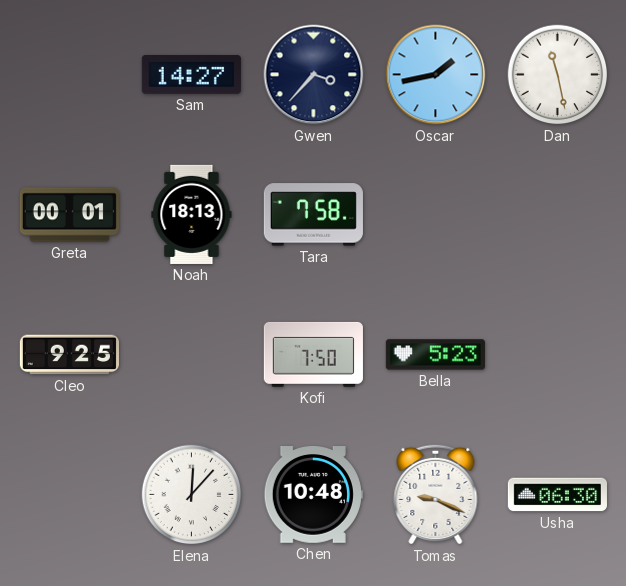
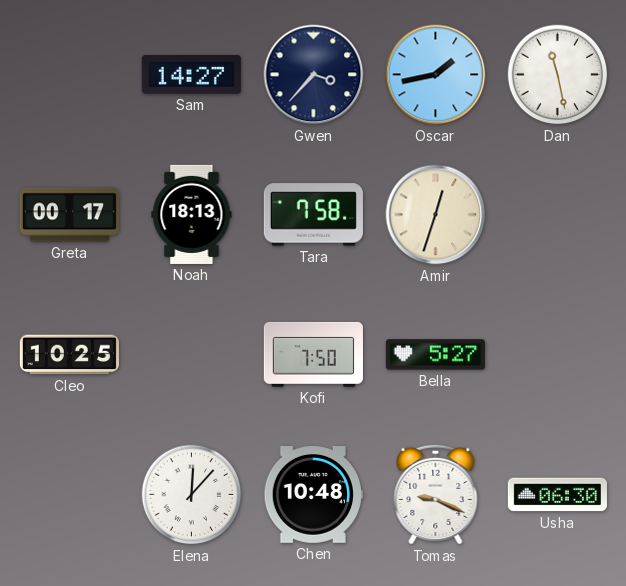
Greta: 00:01 -> 00:17 (69, 215)
Amir: none -> 12:33 (436, 215)
Cleo: 9:25 -> 10:25 (69, 355)
Bella: 5:23 -> 5:27 (435, 355)
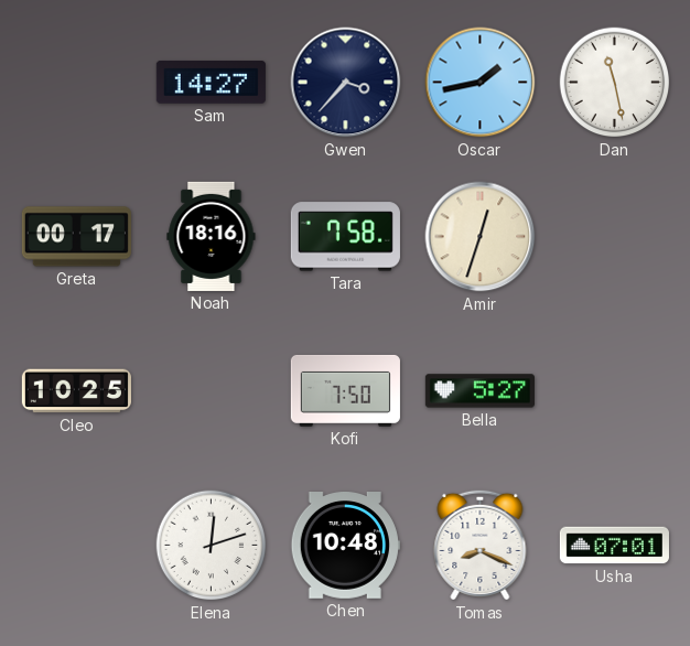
Noah: 18:13 -> 18:16 (212, 236)
Elena: 12:07 -> 12:12 (212, 546)
Tomas: 9:19 -> 8:19 (481, 545)
Usha: 06:30 -> 07:01 (614, 546)
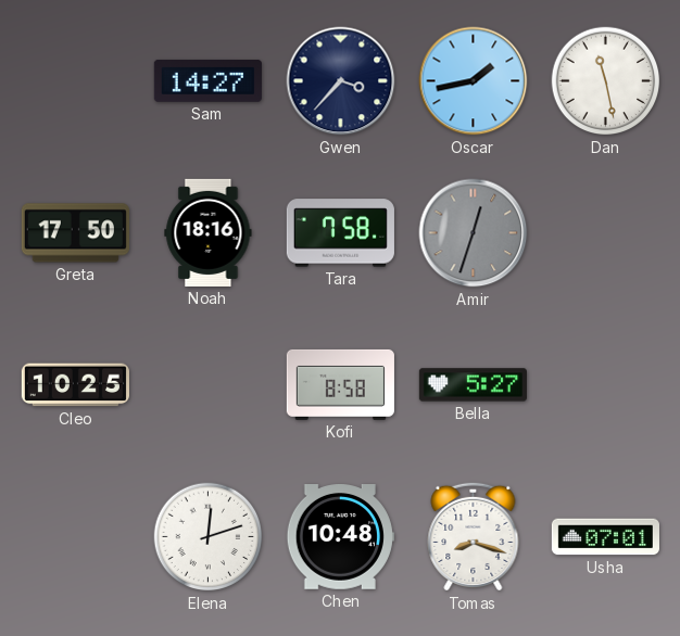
Greta: 00:17 -> 17:50 (75, 233)
Amir dial: cream -> grey (474, 233)
Kofi: 7:50 -> 8:58 (340, 384)
Tomas: 8:19 -> 8:18 (474, 536)
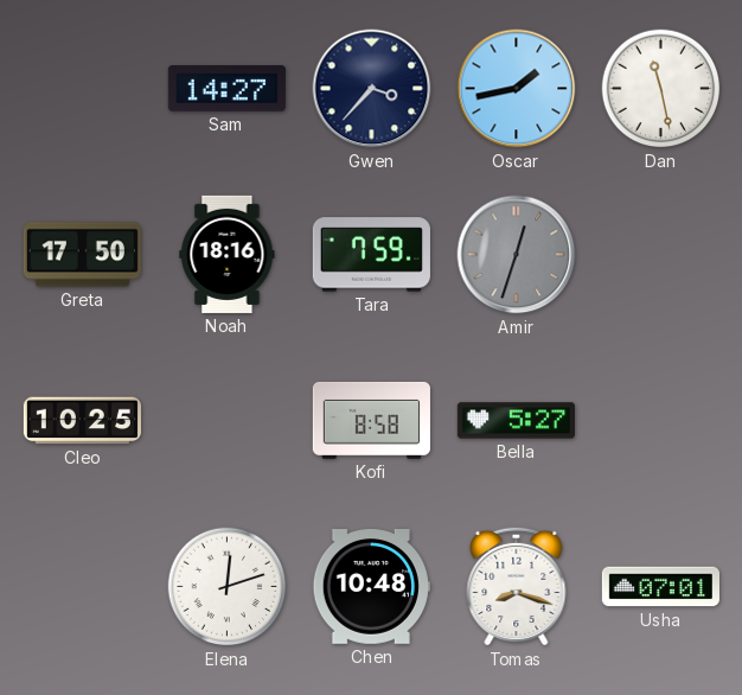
Tara: 7:58 -> 7:59 (371, 255)
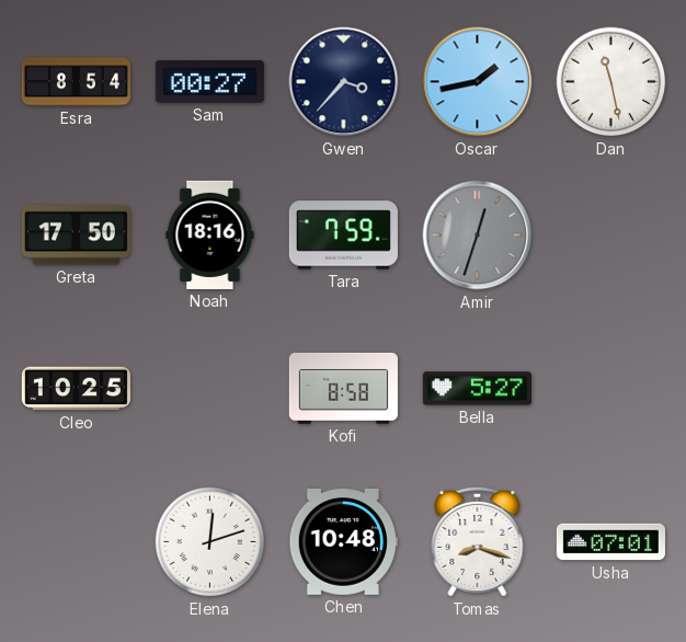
Esra: none -> 8:54 (76, 82)
Sam: 14:27 -> 00:27 (209, 81)
